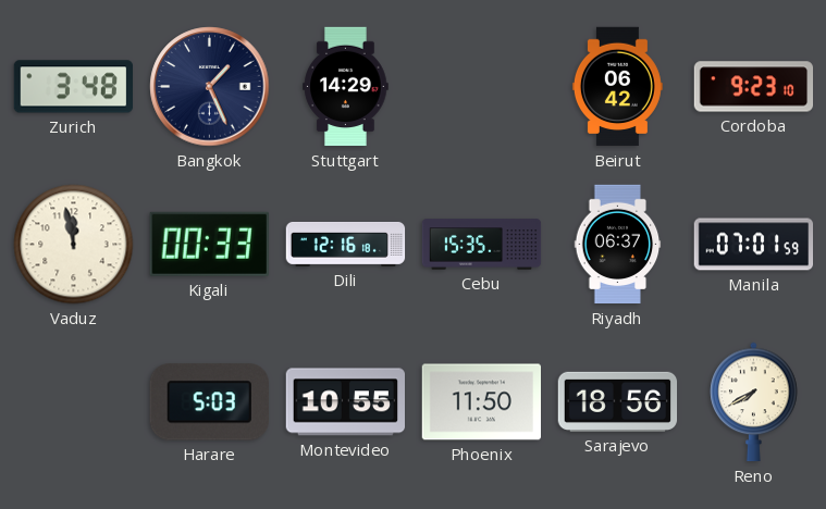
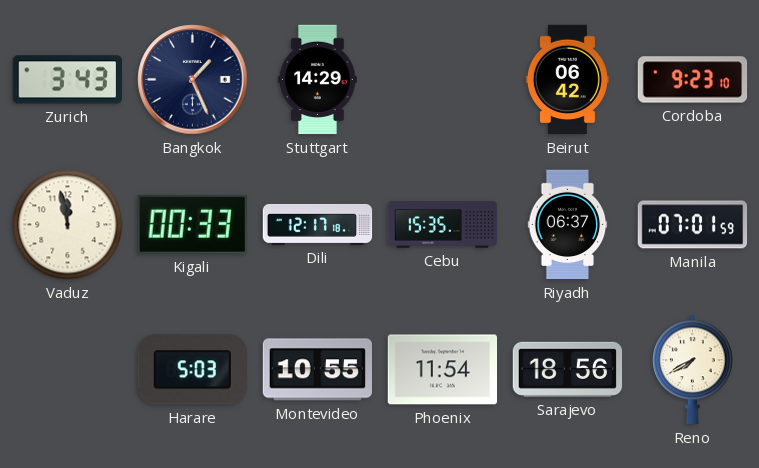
Zurich: 3:48 -> 3:43 (67, 80)
Dili: 12:16 -> 12:17 (318, 225)
Phoenix: 11:50 -> 11:54 (442, 370)
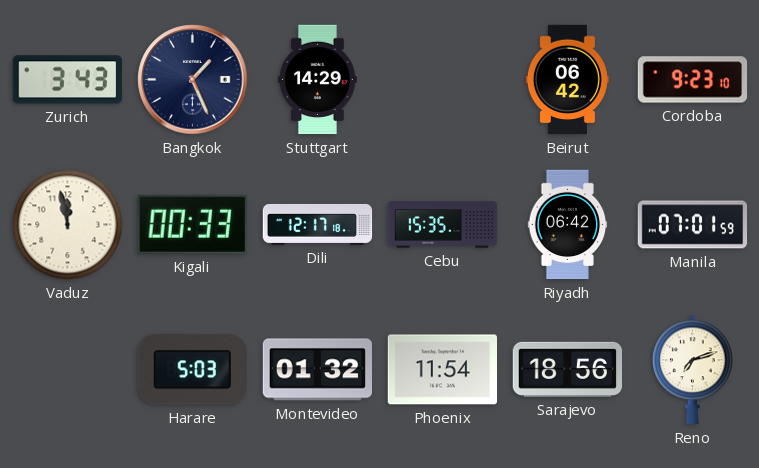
Riyadh: 06:37 -> 06:42 (568, 225)
Montevideo: 10:55 -> 01:32 (317, 370)
Reno: 7:40 -> 7:12 (693, 370)
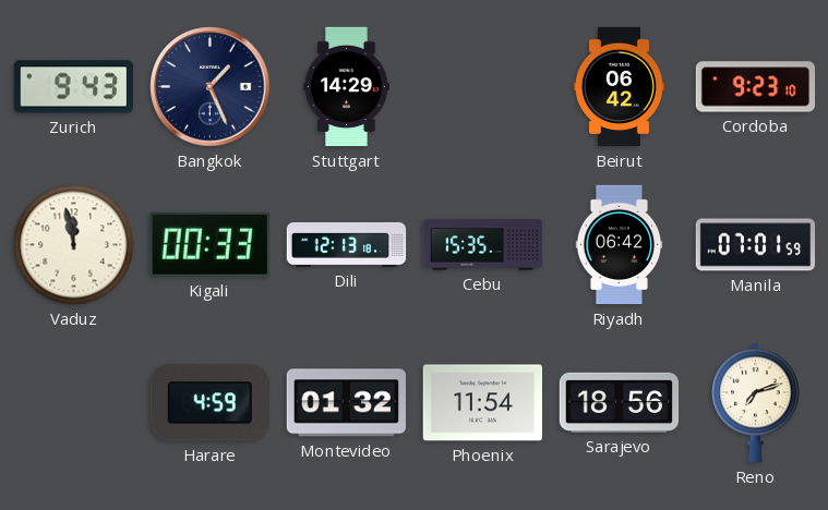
Zurich: 3:43 -> 9:43 (73, 87)
Dili: 12:17 -> 12:13 (347, 245)
Harare: 5:03 -> 4:59 (209, 403)
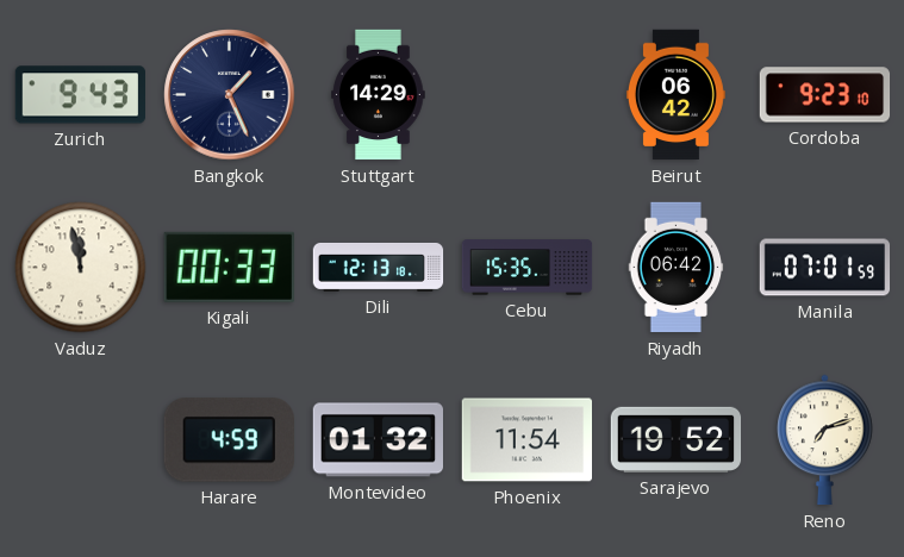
Sarajevo: 18:56 -> 19:52 (677, 439)
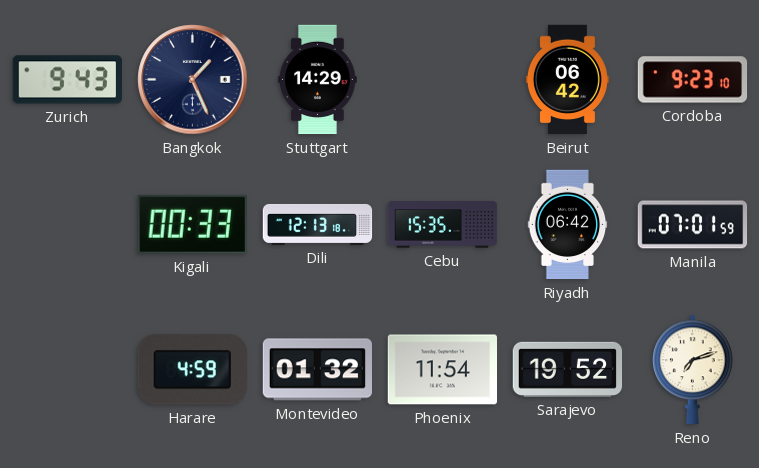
Vaduz: 11:58 -> none (81, 268)
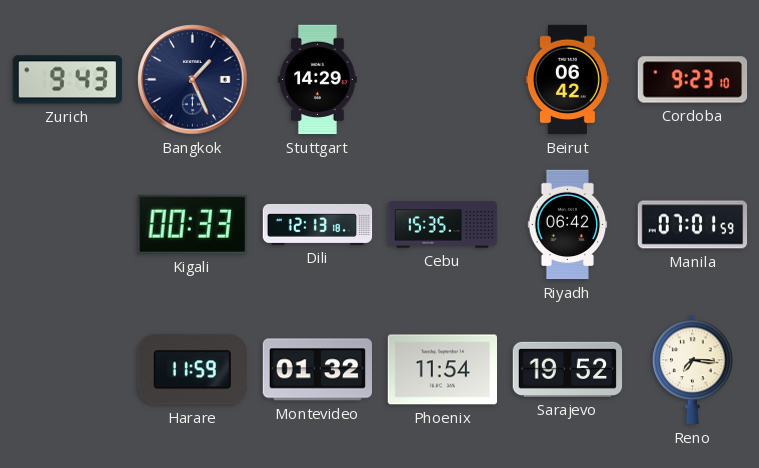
Harare: 4:59 -> 11:59 (192, 370)
Reno: 7:12 -> 7:16 (693, 370)
